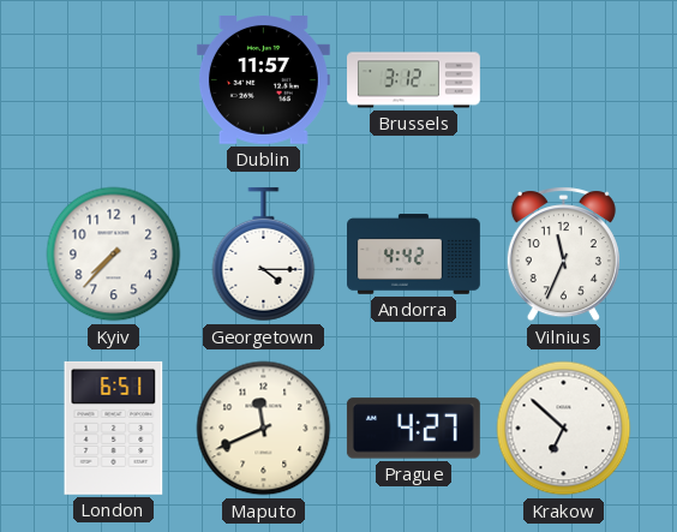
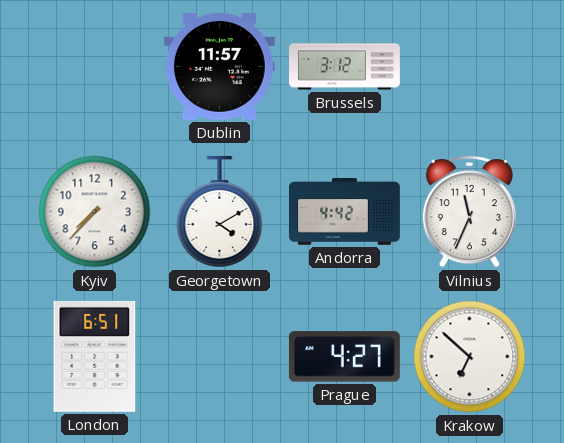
Georgetown: 4:15 -> 4:10 (220, 212)
Maputo: 11:41 -> none (264, 429)
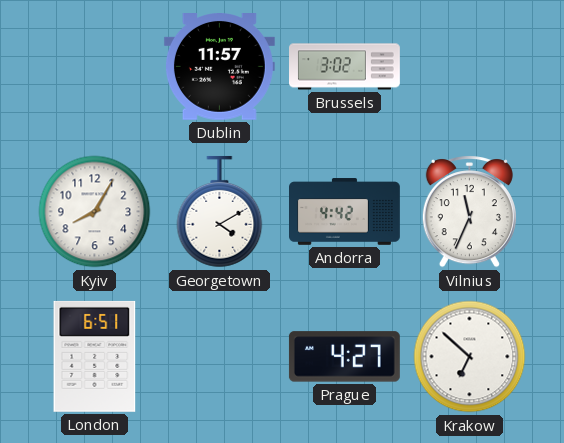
Brussels: 3:12 -> 3:02 (345, 67)
Kyiv: 7:37 -> 8:05 (95, 212)
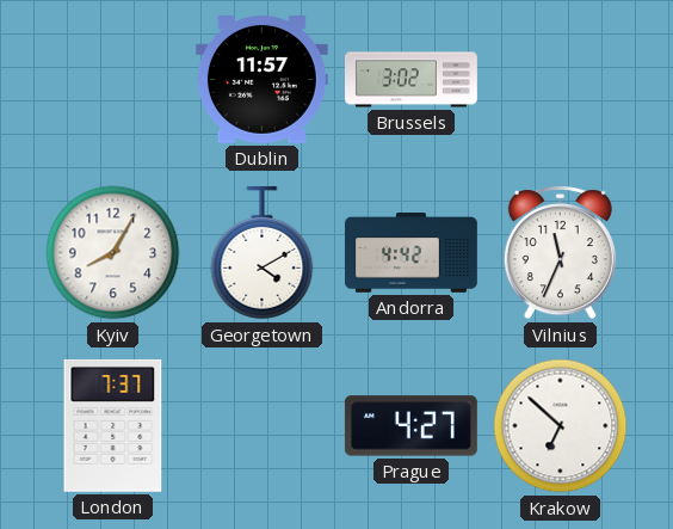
London: 6:51 -> 7:37 (113, 425)
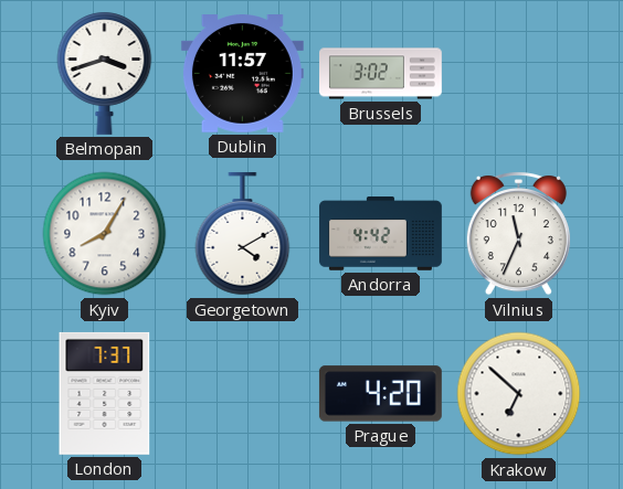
Belmopan: none -> 3:42 (105, 73)
Prague: 4:27 -> 4:20 (380, 394)
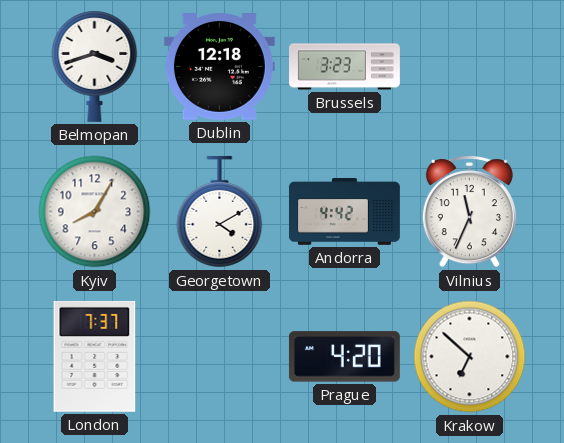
Dublin: 11:57 -> 12:18 (219, 67)
Brussels: 3:02 -> 3:23 (345, 67)
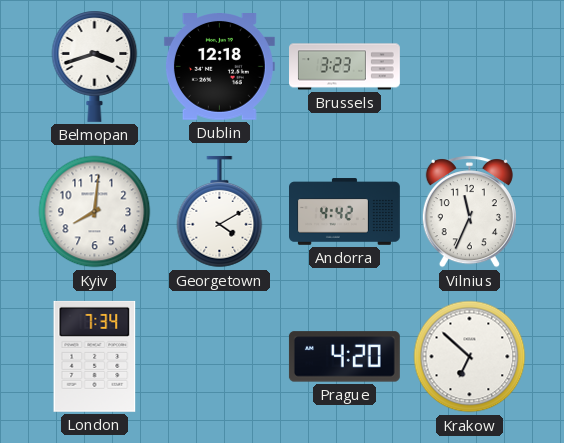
Kyiv: 8:05 -> 8:01 (95, 212)
London: 7:37 -> 7:34 (95, 356)
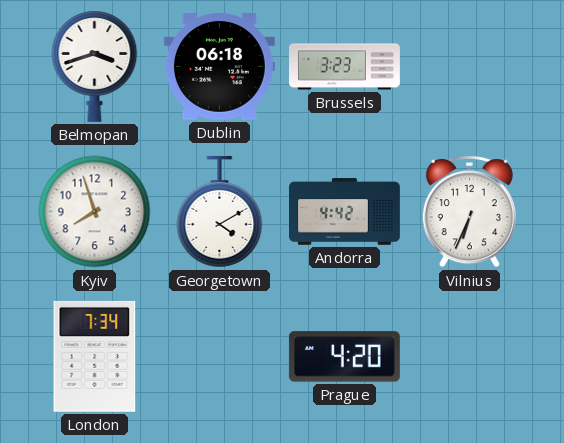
Dublin: 12:18 -> 06:18 (219, 67)
Kyiv: 8:01 -> 7:57 (95, 212)
Vilnius: 11:34 -> 6:34 (469, 212)
Krakow: 6:52 -> none (470, 357)
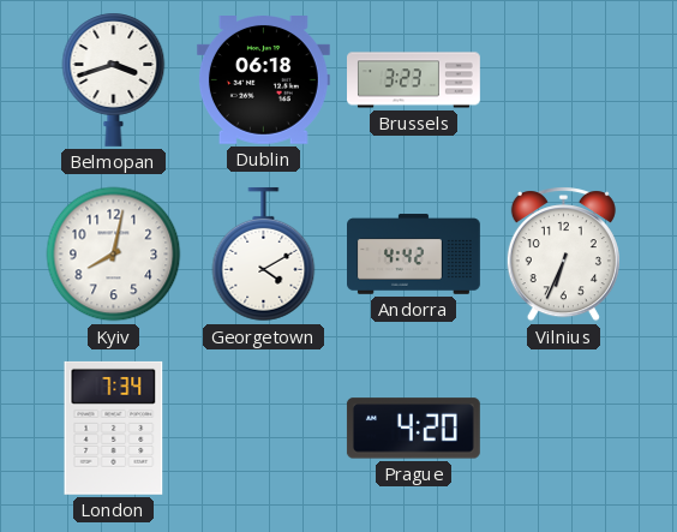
Kyiv: 7:57 -> 8:02 (114, 255)
